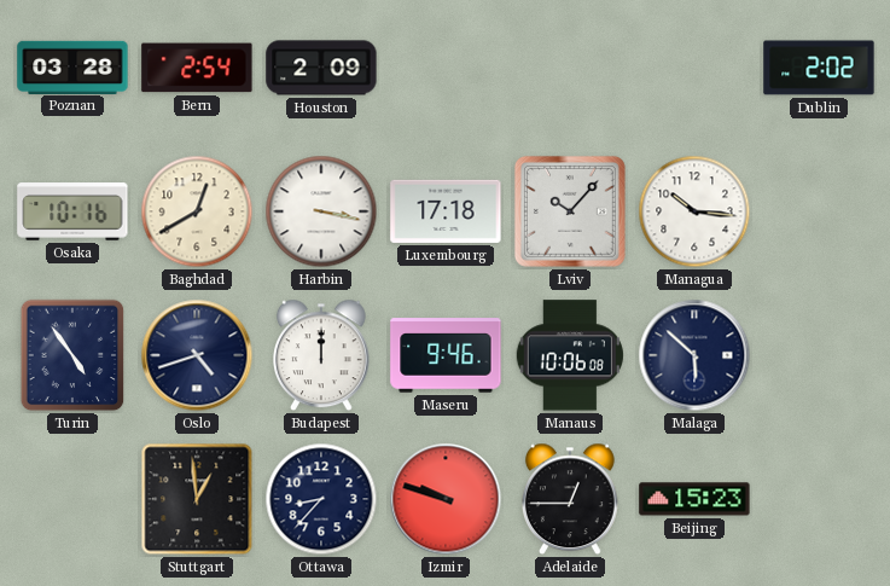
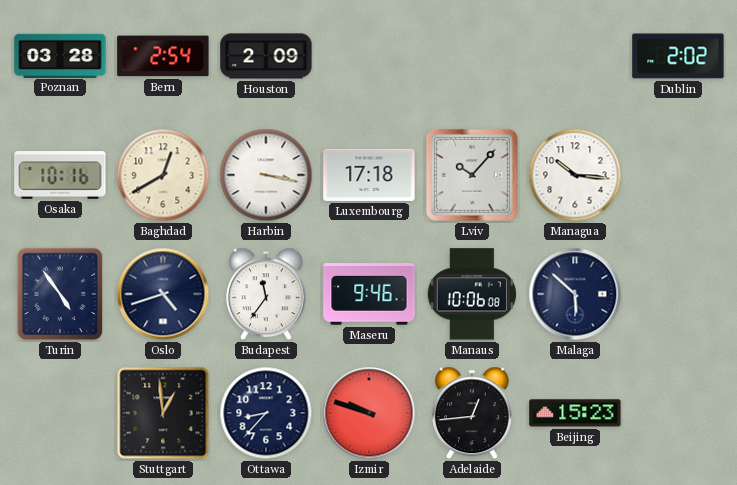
Budapest: 12:00 -> 11:36 (267, 294)
Adelaide: 12:45 -> 12:44 (473, 413)
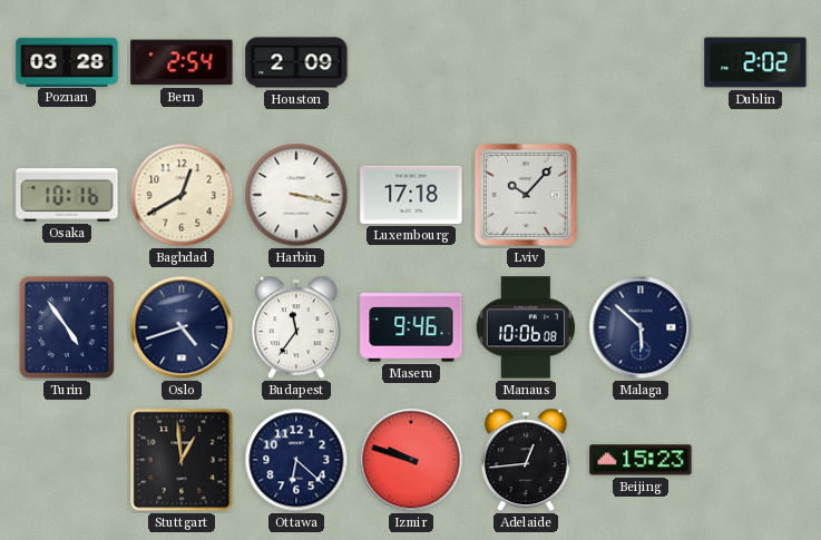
Managua: 10:16 -> none (575, 175)
Ottawa: 8:37 -> 6:22 (296, 460)
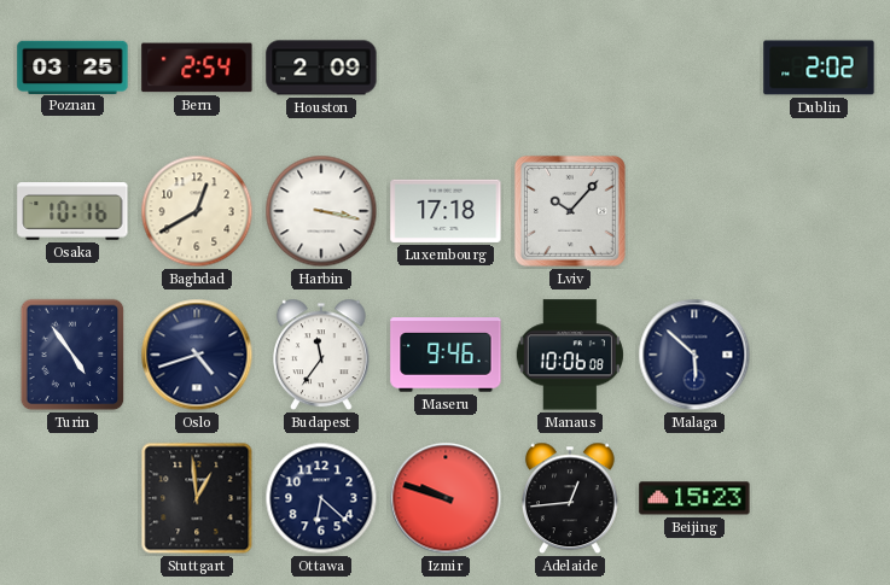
Poznan: 03:28 -> 03:25 (72, 66)
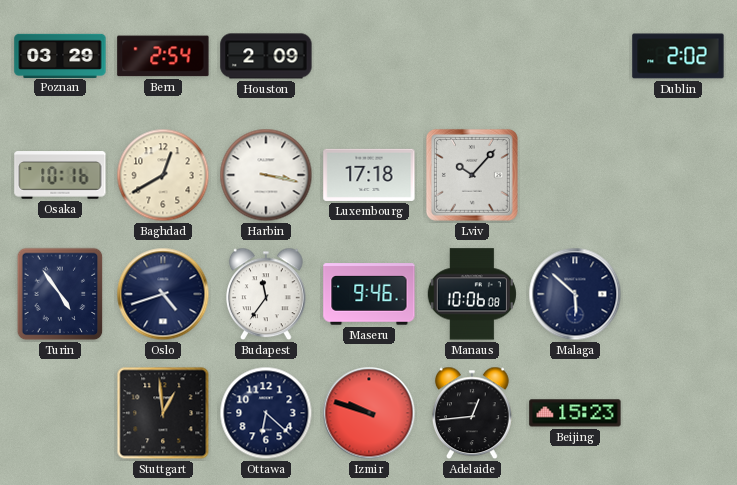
Poznan: 03:25 -> 03:29 (60, 55)
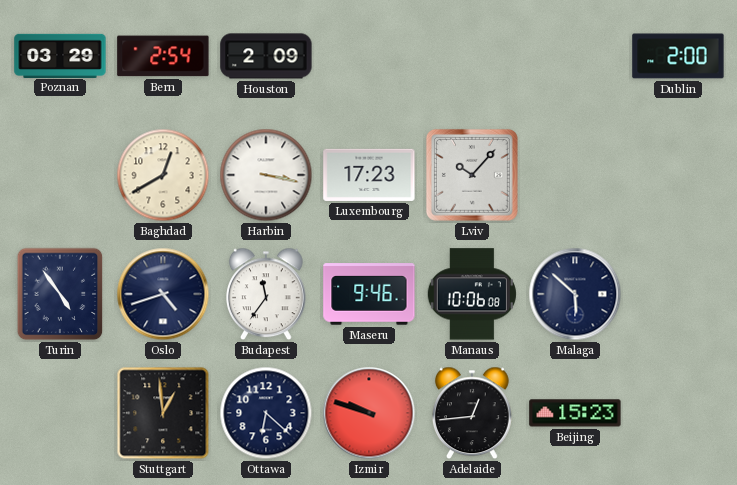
Dublin: 2:02 -> 2:00 (678, 56)
Osaka: 10:16 -> none (60, 175)
Luxembourg: 17:18 -> 17:23 (369, 175)
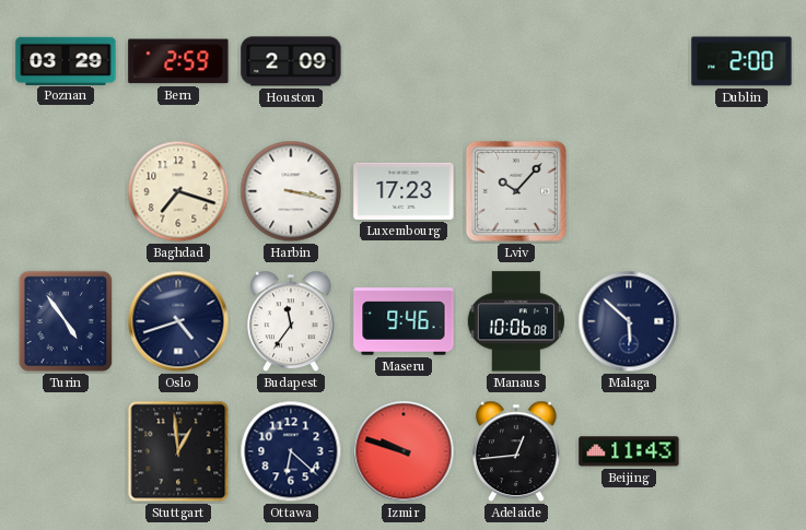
Bern: 2:54 -> 2:59 (178, 61)
Baghdad: 12:40 -> 7:18 (178, 191)
Beijing: 15:23 -> 11:43 (629, 451)
